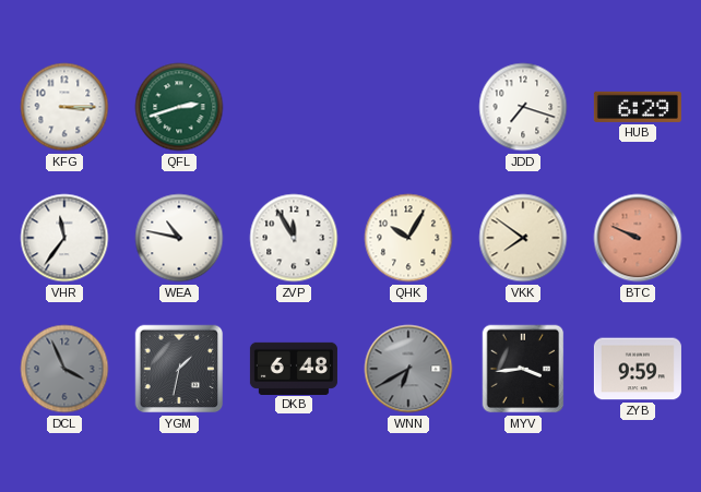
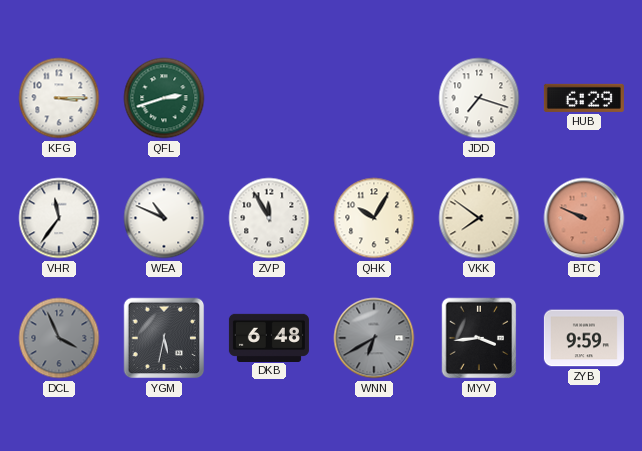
WEA: 10:47 -> 10:49 (164, 218)
YGM: 1:32 -> 5:32 (164, 338)
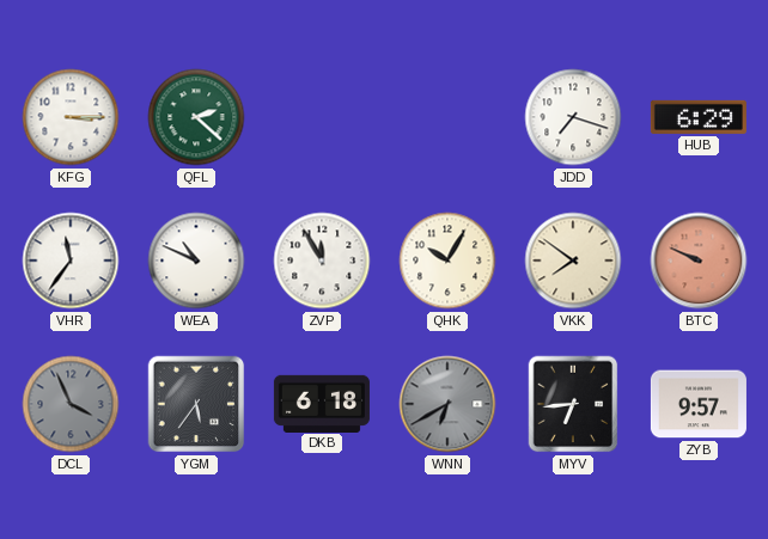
QFL: 2:42 -> 2:22 (196, 117)
YGM: 5:32 -> 5:36 (196, 404)
DKB: 6:48 -> 6:18 (322, 403)
MYV: 3:44 -> 6:44 (573, 404)
ZYB: 9:59 -> 9:57 (699, 404)
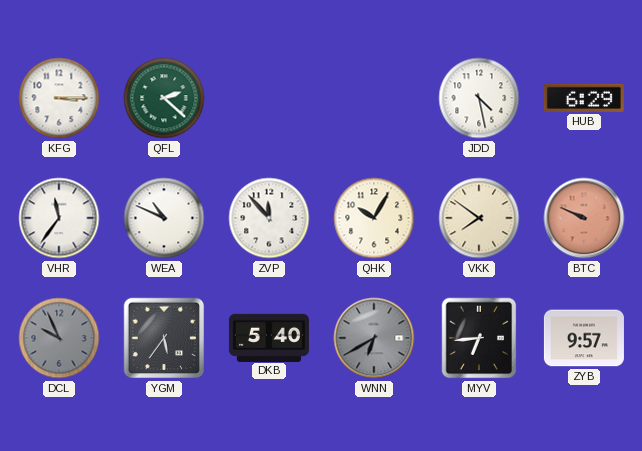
JDD: 7:18 -> 4:28 (479, 98)
ZVP: 11:55 -> 11:53 (269, 218)
DCL: 3:56 -> 9:56 (59, 338)
DKB: 6:18 -> 5:40 (269, 337)
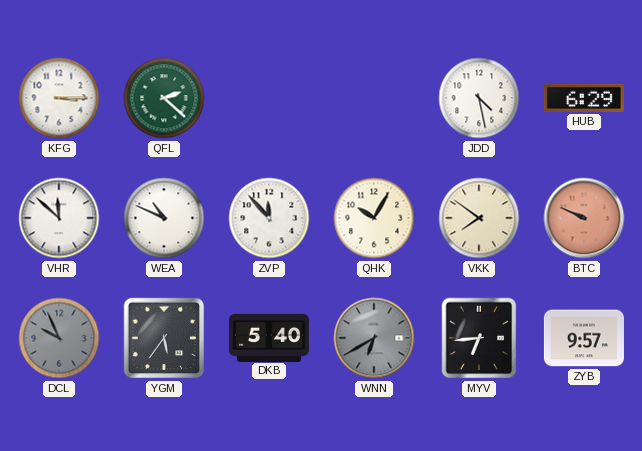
VHR: 11:36 -> 11:52 (59, 218)
